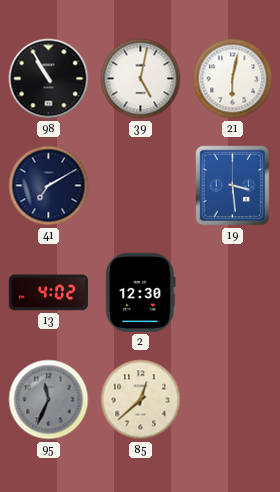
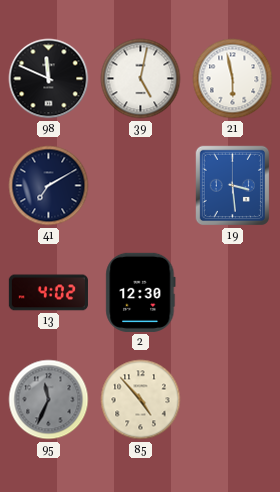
98: 10:55 -> 11:49 (49, 79)
21: 6:02 -> 5:58 (233, 79)
85: 12:38 -> 4:53 (141, 400)
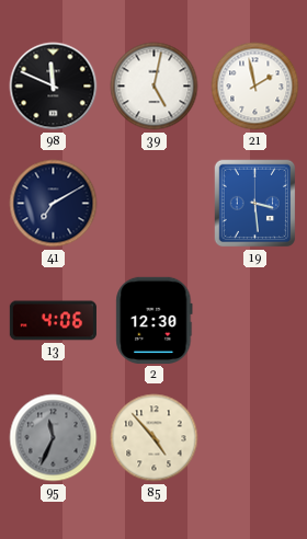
21: 5:58 -> 1:58 (255, 87)
13: 4:02 -> 4:06 (53, 321)
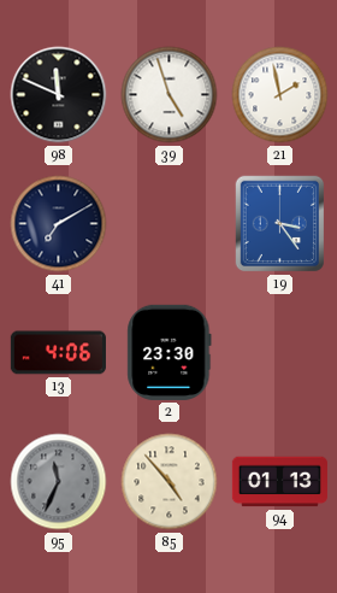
39: 5:02 -> 4:57 (170, 95)
19: 3:29 -> 3:24 (280, 224)
2: 12:30 -> 23:30 (170, 352)
94: none -> 01:13 (279, 482)
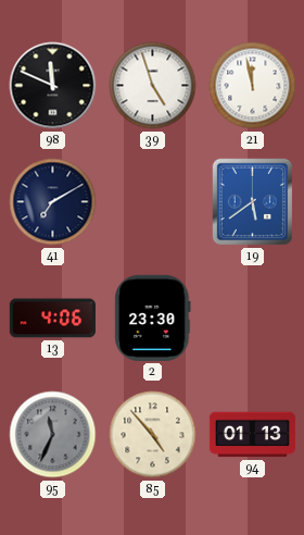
21: 1:58 -> 11:58 (253, 86)
19: 3:24 -> 5:39 (253, 202)
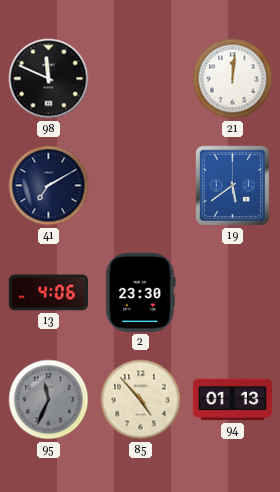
39: 4:57 -> none (153, 86)
21: 11:58 -> 12:01 (233, 79)
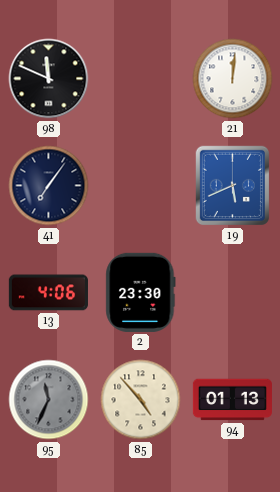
41: 7:10 -> 7:06 (49, 186)
19: 5:39 -> 5:41 (233, 186)
